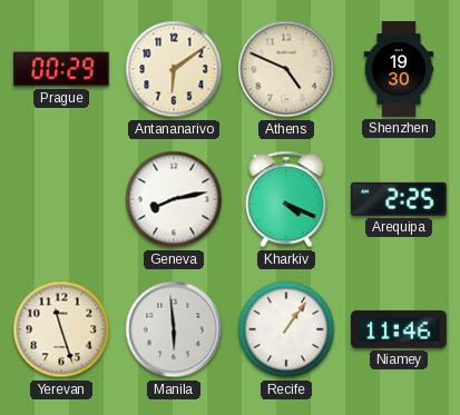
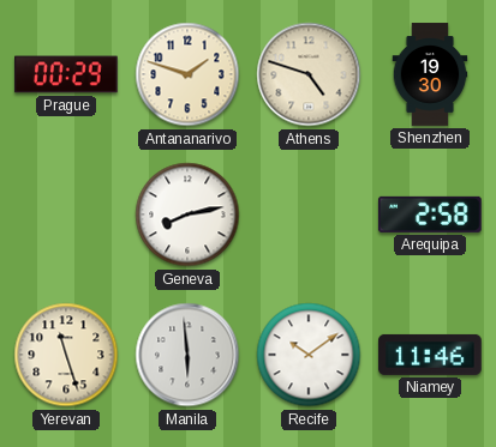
Antananarivo: 6:09 -> 1:48 (187, 74)
Athens: 4:49 -> 4:48 (309, 74)
Kharkiv: 4:19 -> none (286, 199)
Arequipa: 2:25 -> 2:58 (430, 215)
Recife: 1:06 -> 10:09 (309, 355)
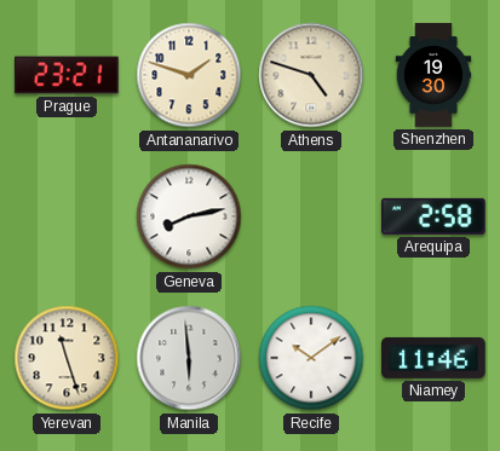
Prague: 00:29 -> 23:21 (68, 75)
